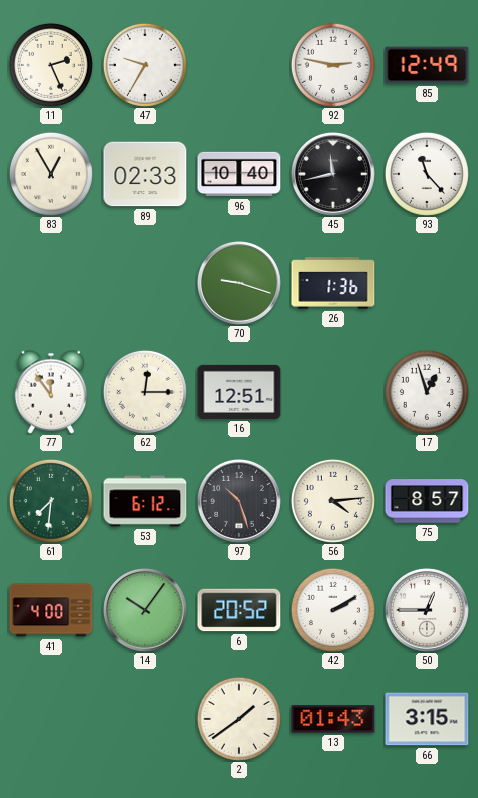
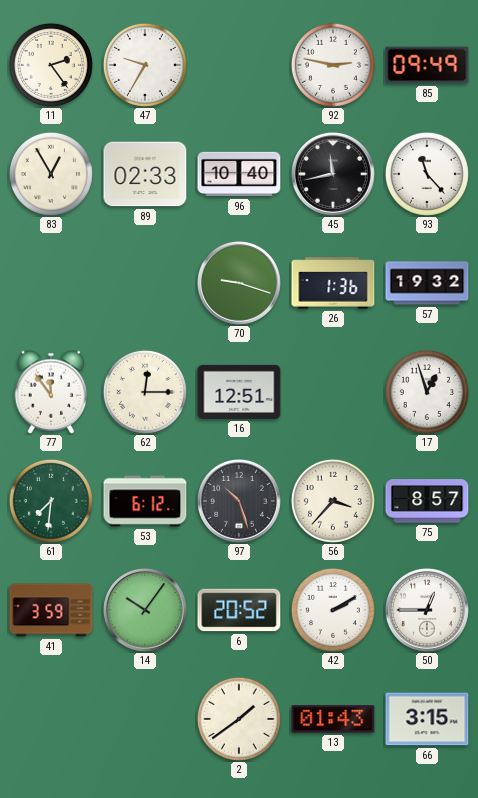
11: 2:26 -> 2:24 (51, 65)
85: 12:49 -> 09:49 (427, 65)
57: none -> 19:32 (427, 283)
56: 4:14 -> 3:37 (333, 501)
41: 4:00 -> 3:59 (51, 610)
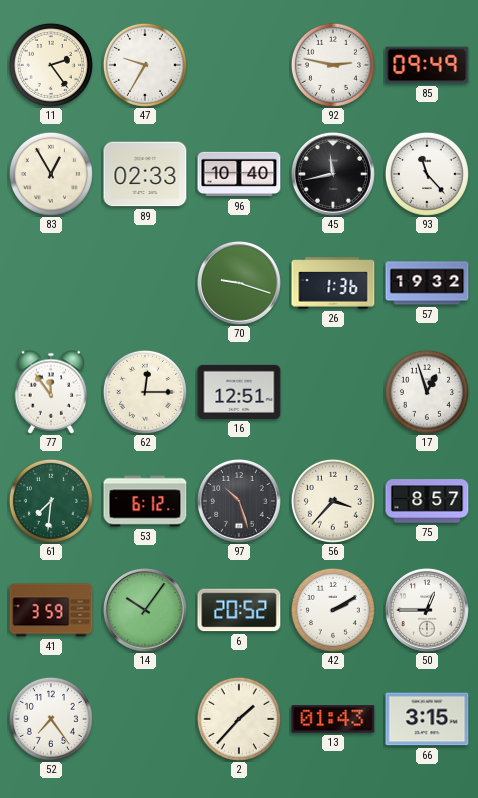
52: none -> 7:24 (51, 719)
2: 1:39 -> 1:37 (239, 719)
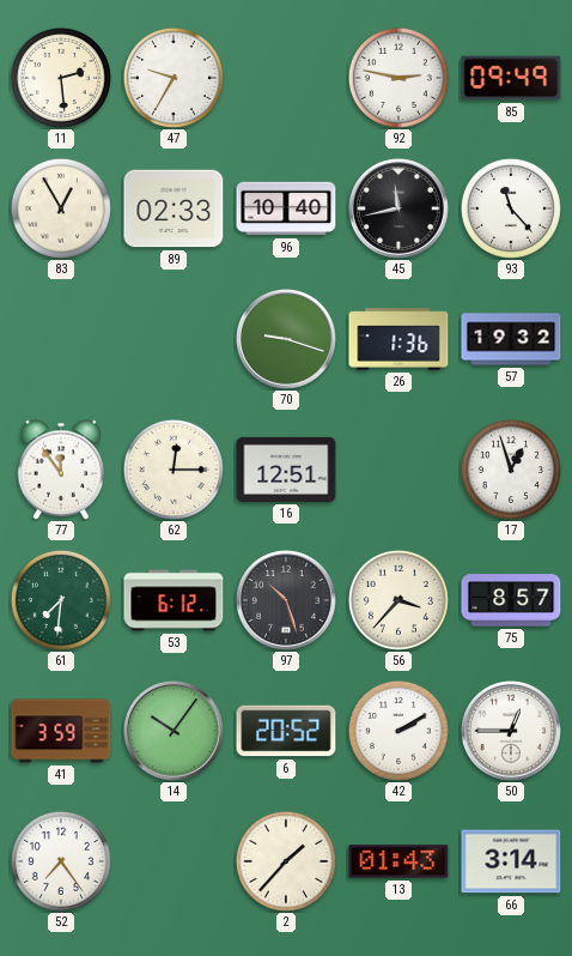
11: 2:24 -> 2:29 (61, 78)
66: 3:15 -> 3:14 (511, 861)
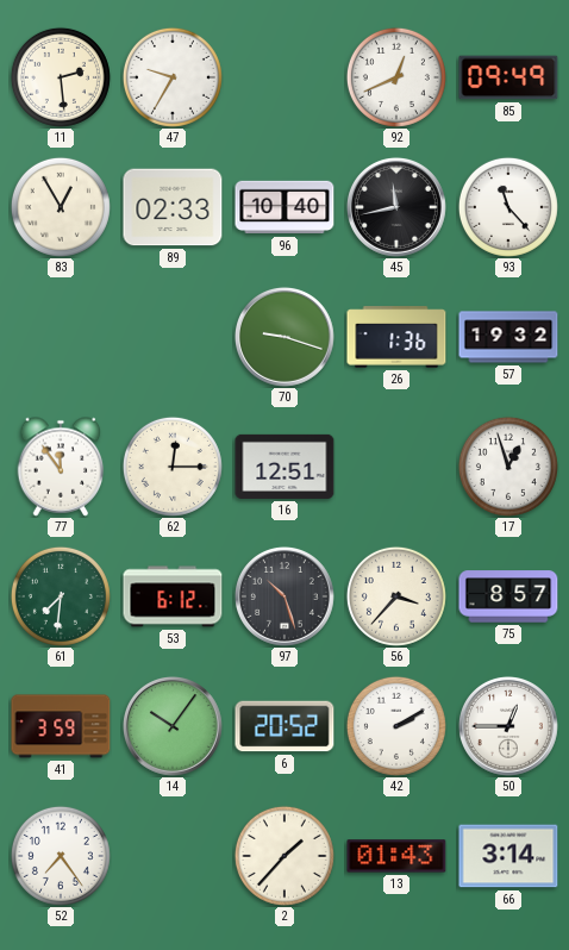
92: 2:47 -> 12:41 (396, 77)
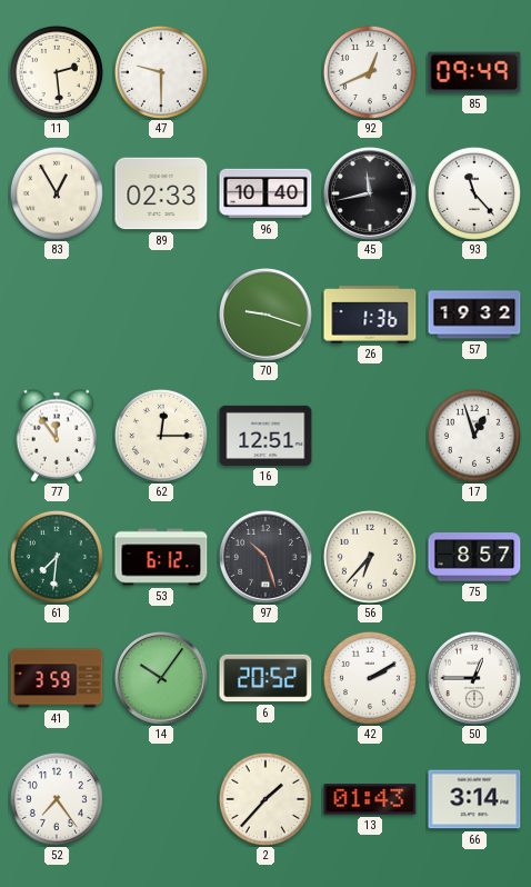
47: 9:35 -> 9:30 (161, 72)
56: 3:37 -> 6:37 (370, 557)
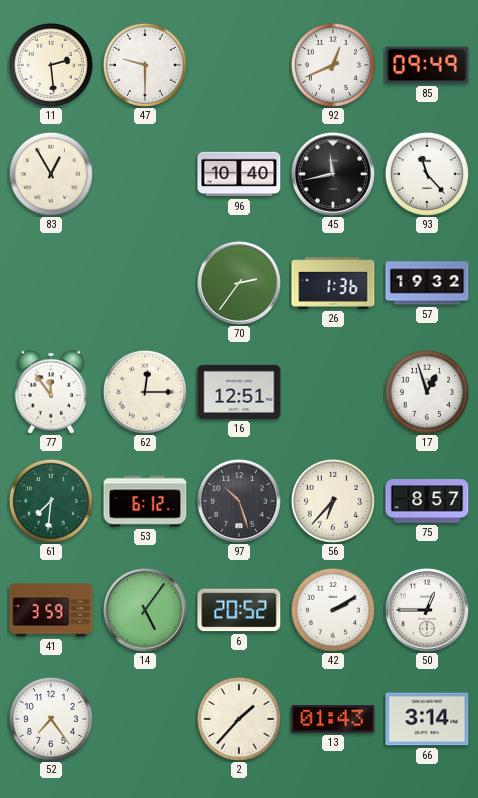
89: 02:33 -> none (161, 193)
70: 9:18 -> 2:36 (239, 283)
14: 10:06 -> 5:06 (145, 610)
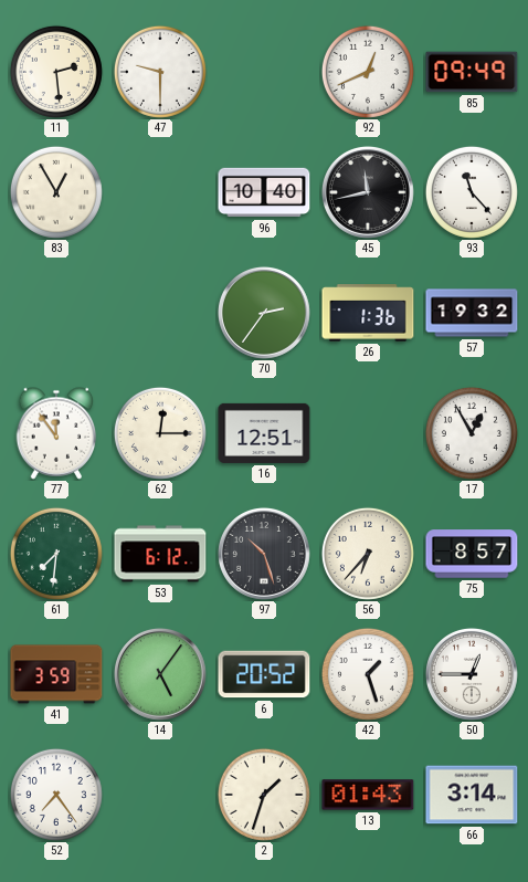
17: 12:57 -> 12:55 (472, 433)
42: 2:10 -> 1:27 (368, 674)
2: 1:37 -> 1:33 (264, 795)
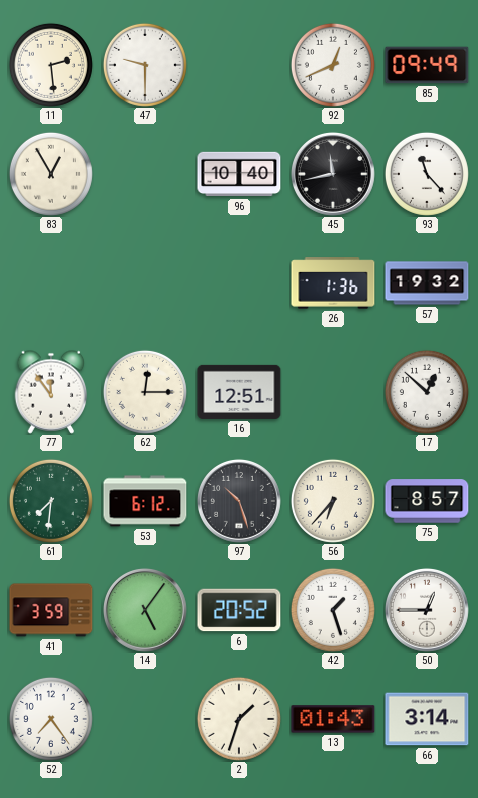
70: 2:36 -> none (264, 313)
17: 12:55 -> 12:52 (427, 392)
